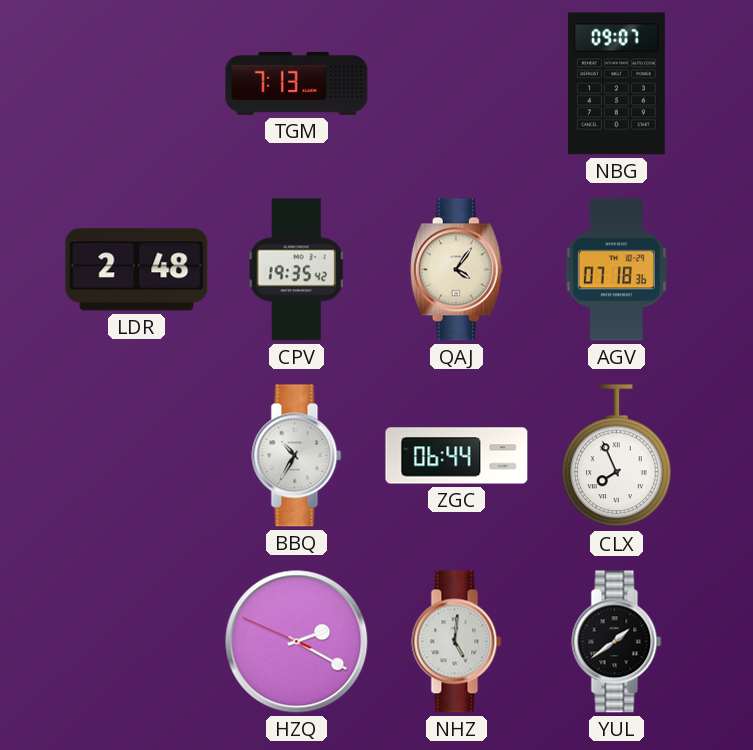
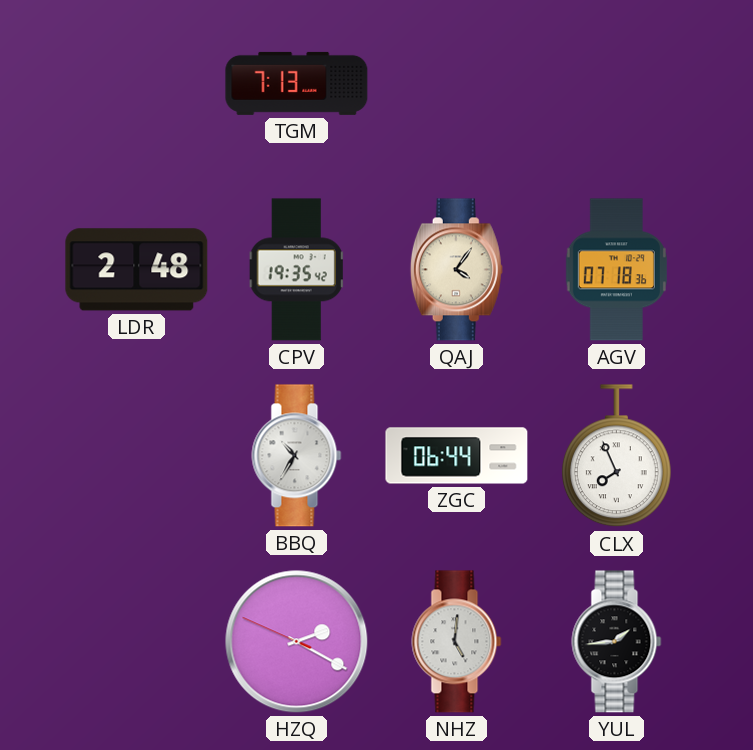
NBG: 09:07 -> none (616, 84)
YUL: 1:39 -> 1:44 (617, 642)
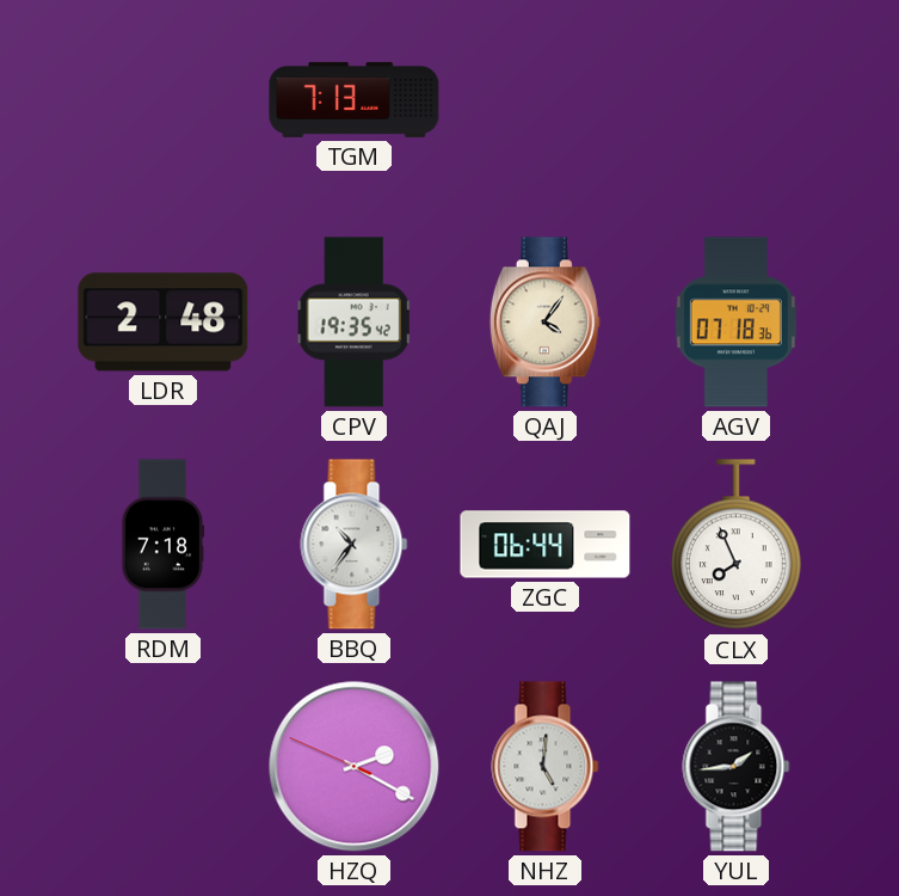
RDM: none -> 7:18 (162, 545)
BBQ: 10:35 -> 10:36 (355, 545)
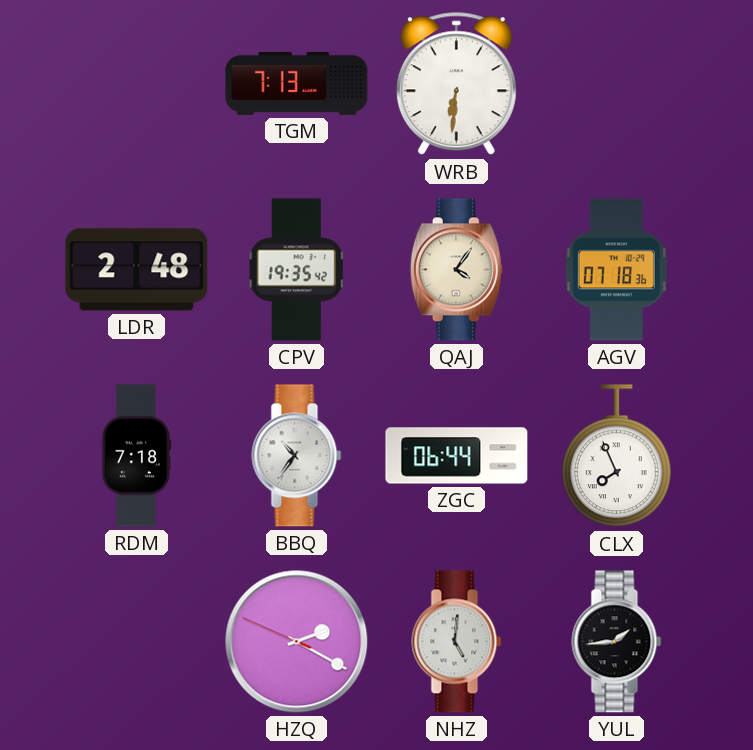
WRB: none -> 6:31 (456, 84)
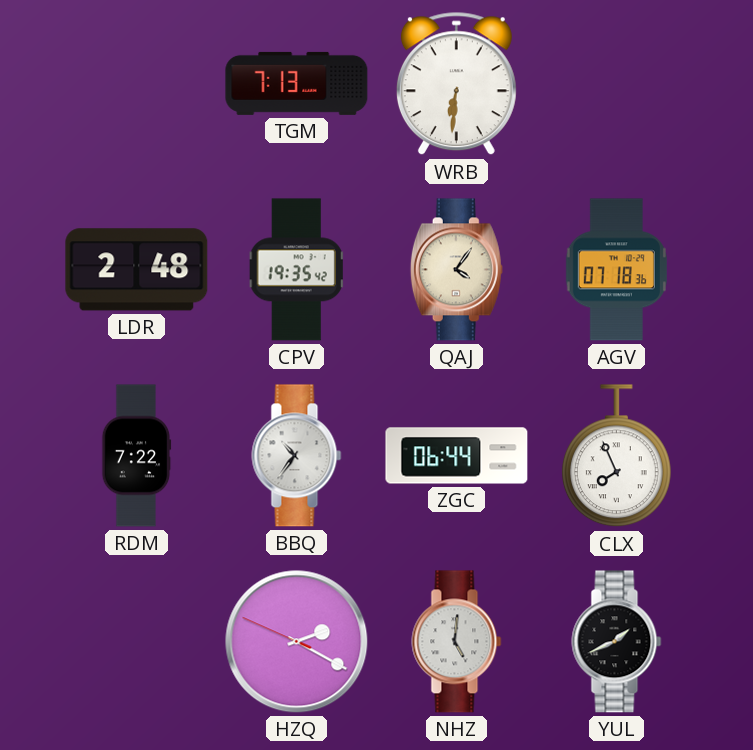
RDM: 7:18 -> 7:22 (136, 456)
YUL: 1:44 -> 1:41 (617, 642)
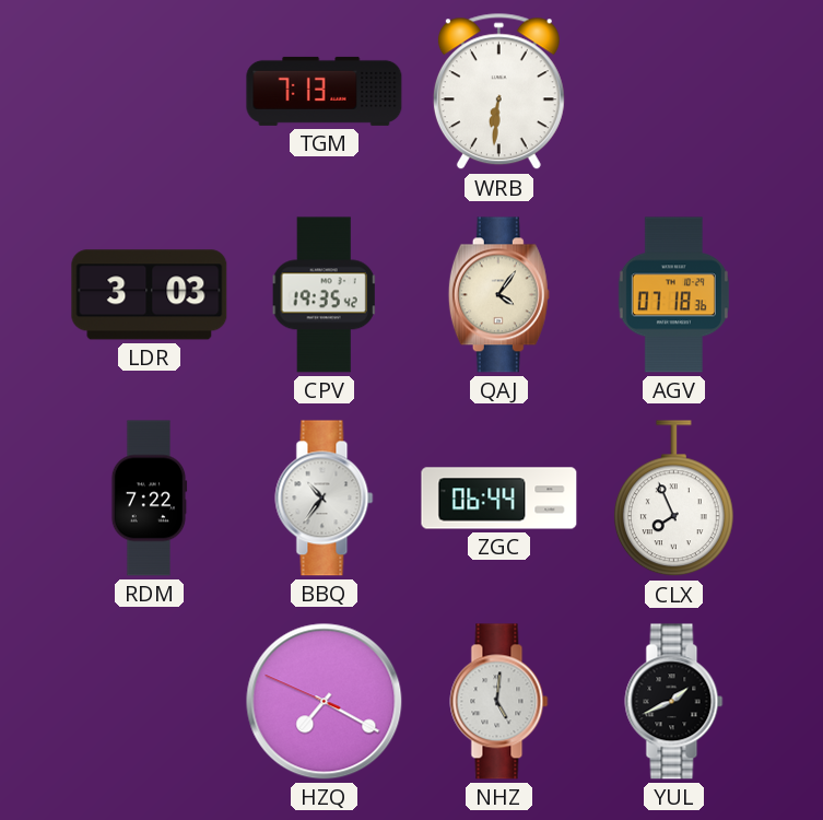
LDR: 2:48 -> 3:03 (150, 295)
HZQ: 2:19 -> 7:19 (325, 702)
